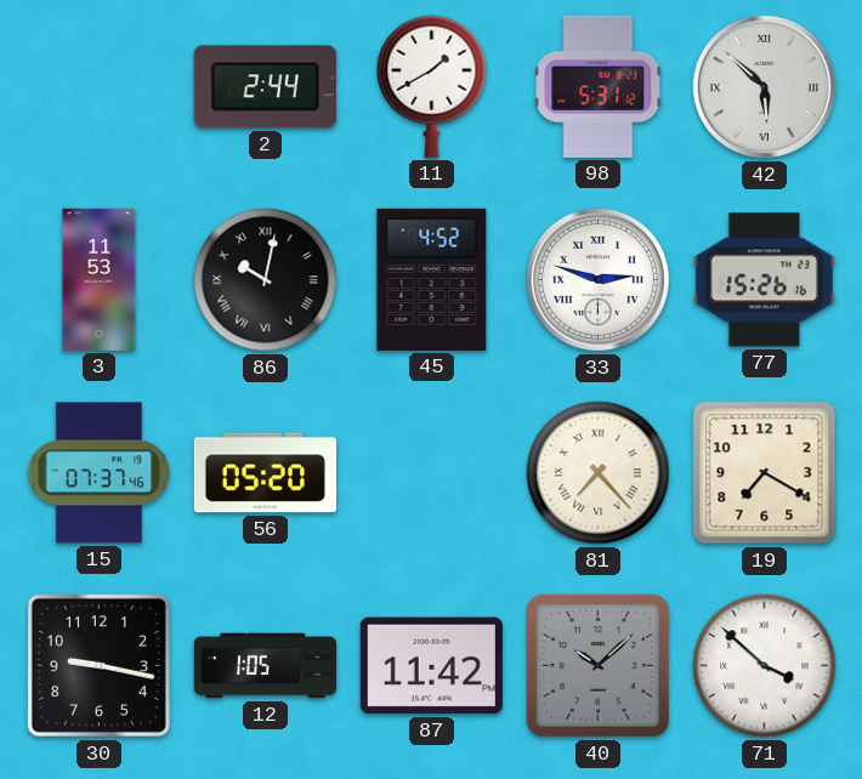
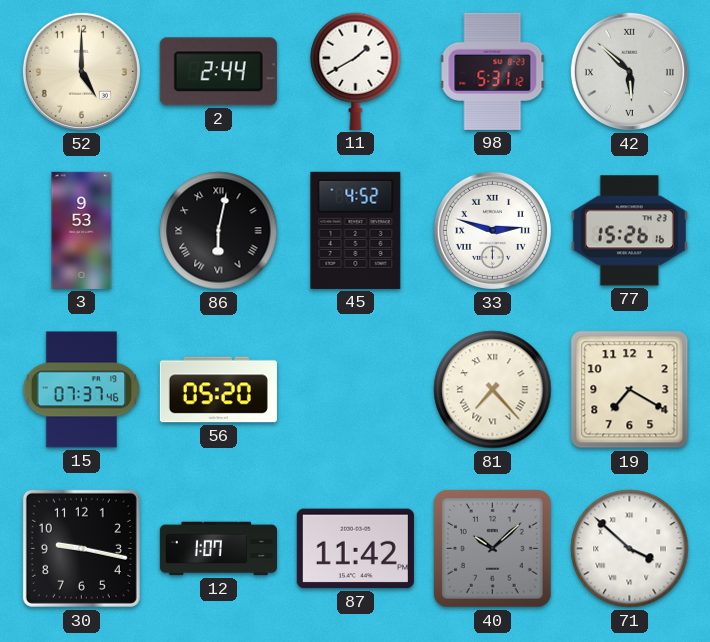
52: none -> 5:00 (81, 71)
3: 11:53 -> 9:53 (82, 230)
86: 10:02 -> 6:02 (219, 231)
12: 1:05 -> 1:07 (218, 549)
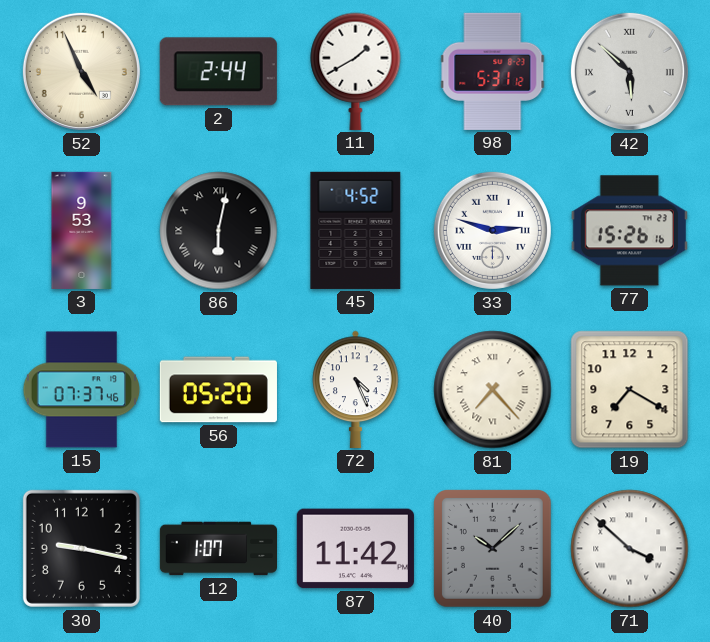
52: 5:00 -> 4:56 (81, 71)
72: none -> 4:26 (356, 389)
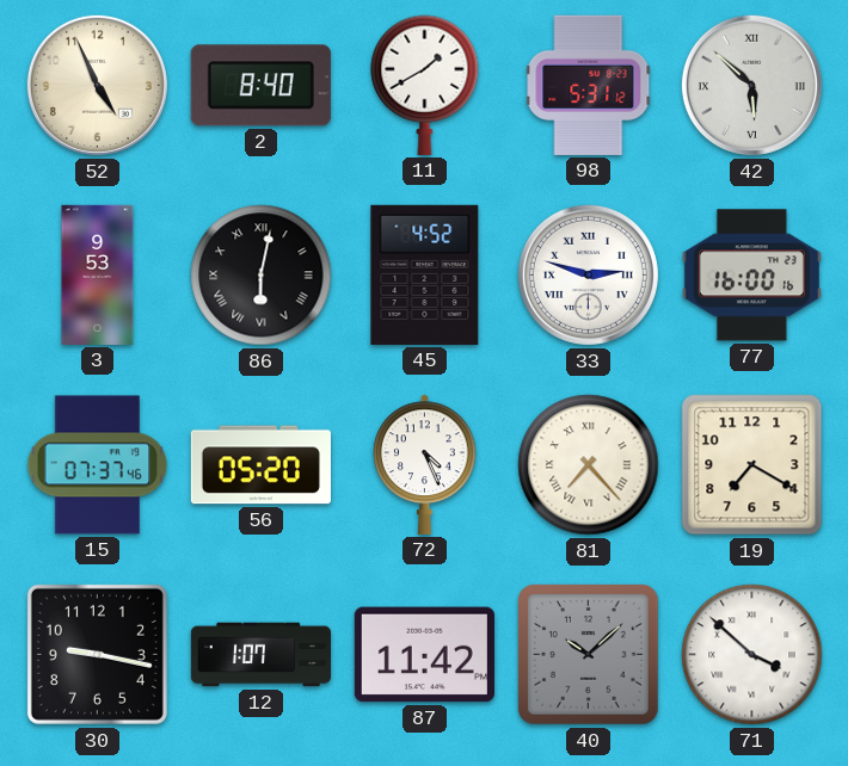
2: 2:44 -> 8:40 (260, 86)
77: 15:26 -> 16:00 (751, 276)
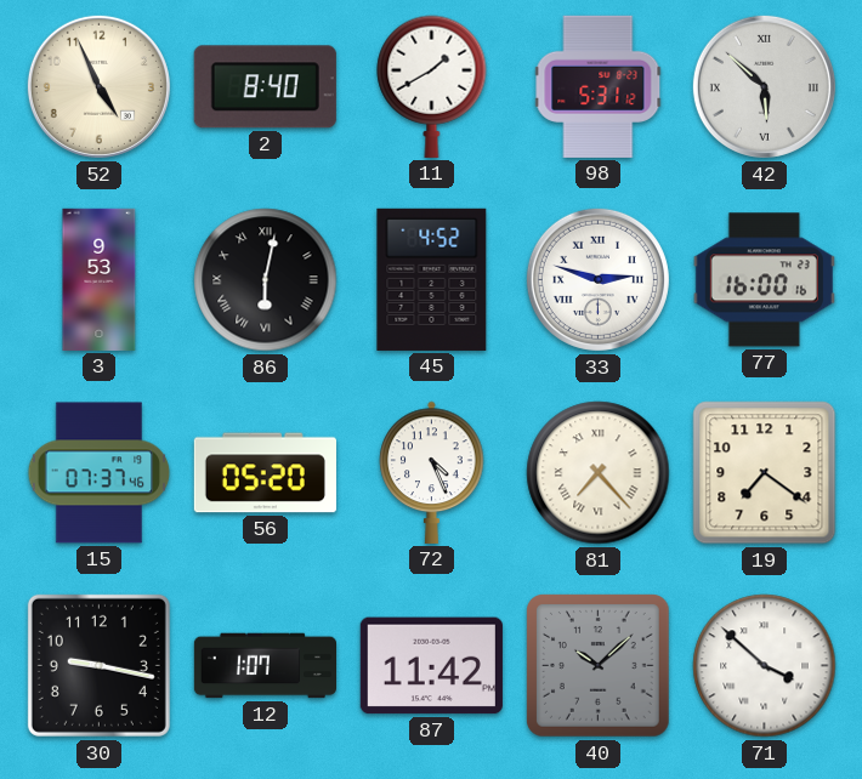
19: 7:20 -> 7:21 (765, 473)
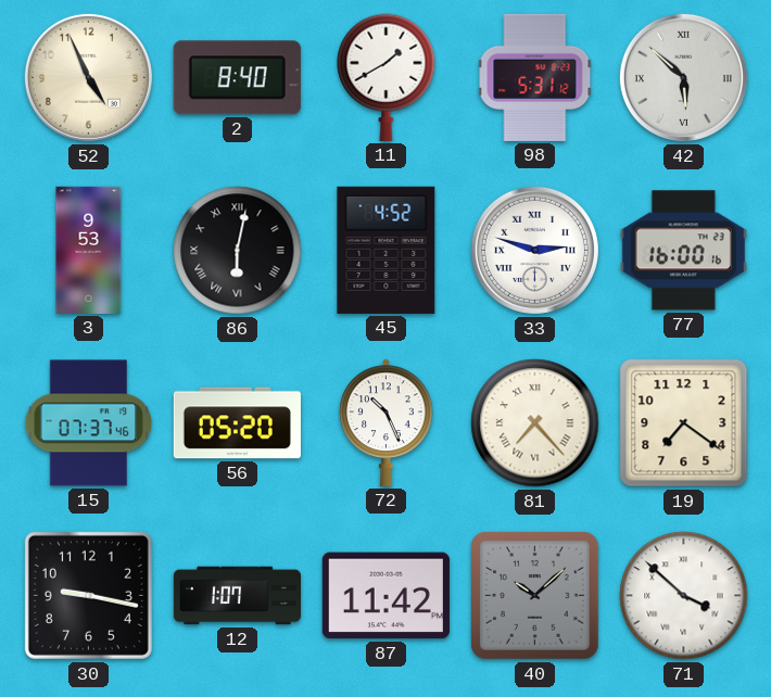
72: 4:26 -> 10:26 (387, 422)
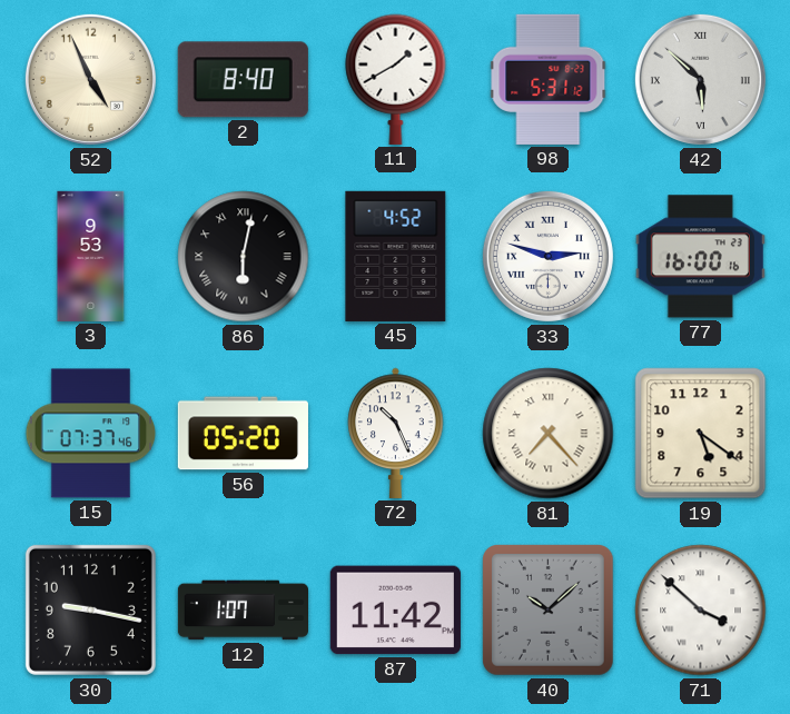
19: 7:21 -> 5:21 (701, 434)
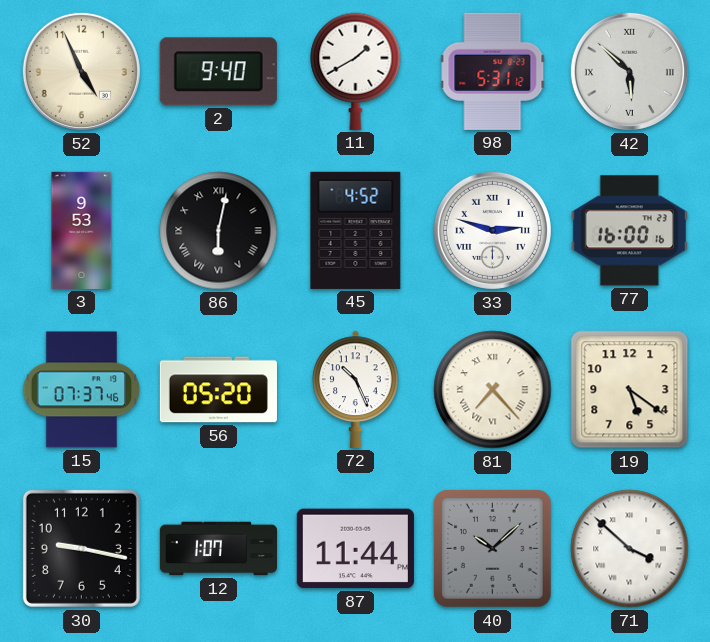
2: 8:40 -> 9:40 (218, 72)
87: 11:42 -> 11:44 (355, 549)
